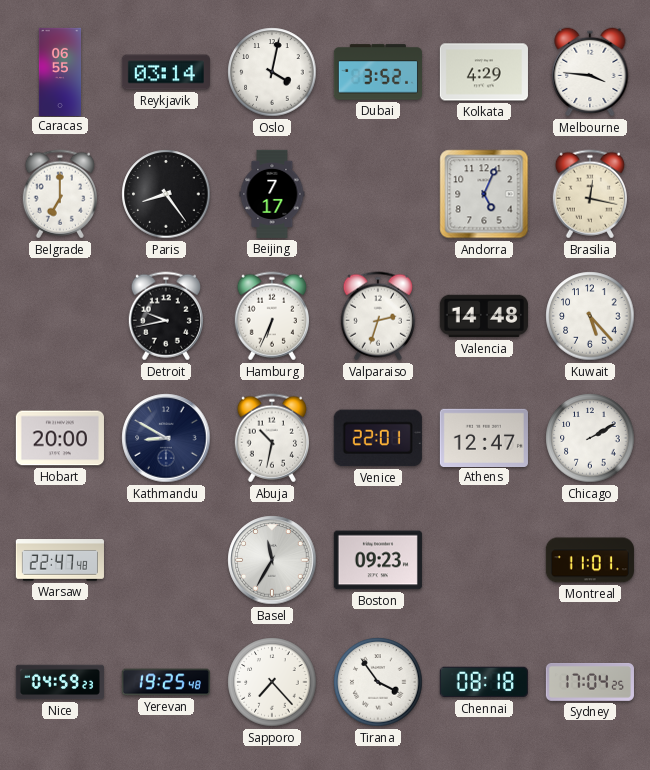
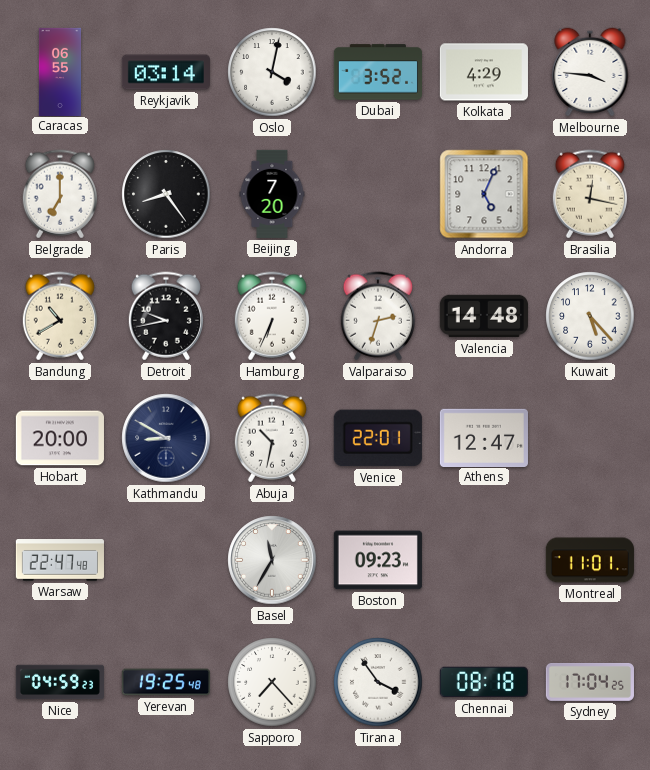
Beijing: 7:17 -> 7:20 (272, 194)
Bandung: none -> 10:40 (60, 316)
Chicago: 2:10 -> none (590, 438)
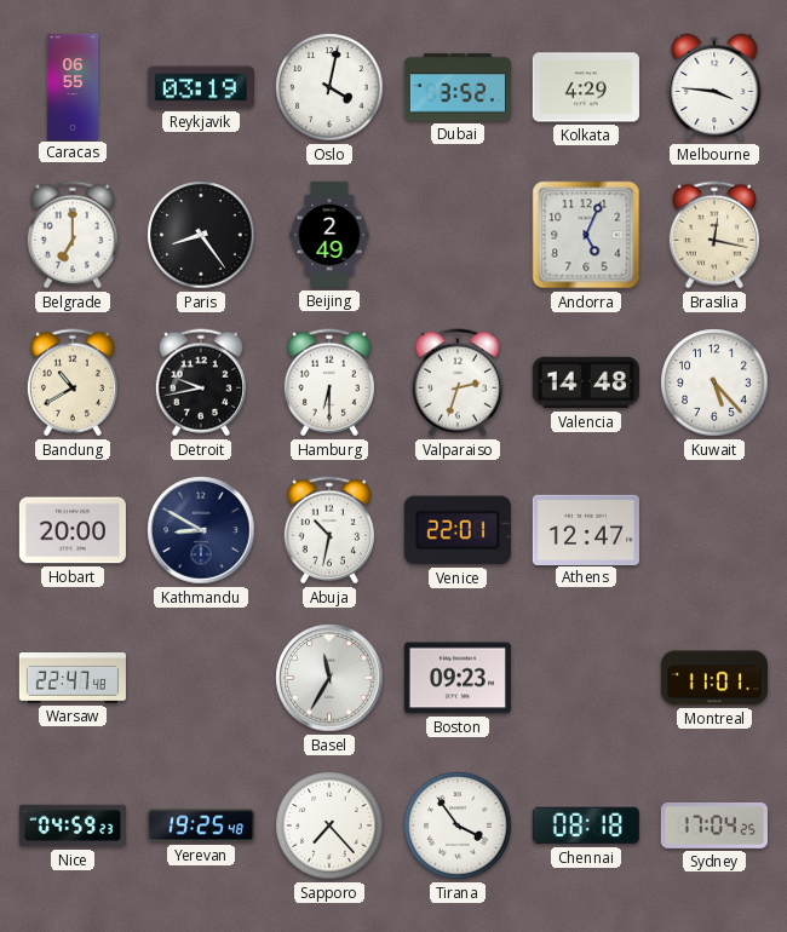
Reykjavik: 03:14 -> 03:19 (201, 87)
Beijing: 7:20 -> 2:49 (329, 235)
Hamburg: 6:34 -> 6:30 (329, 382)
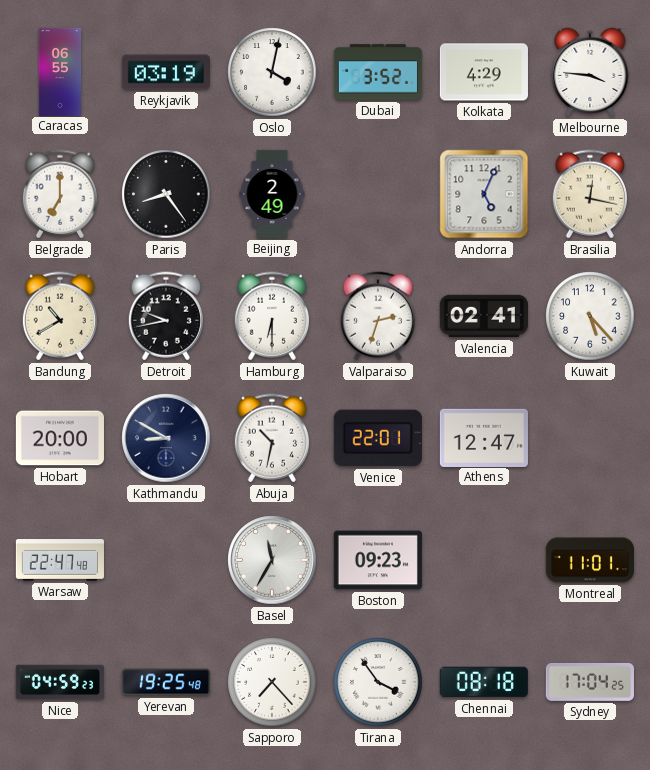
Valencia: 14:48 -> 02:41 (484, 316)
